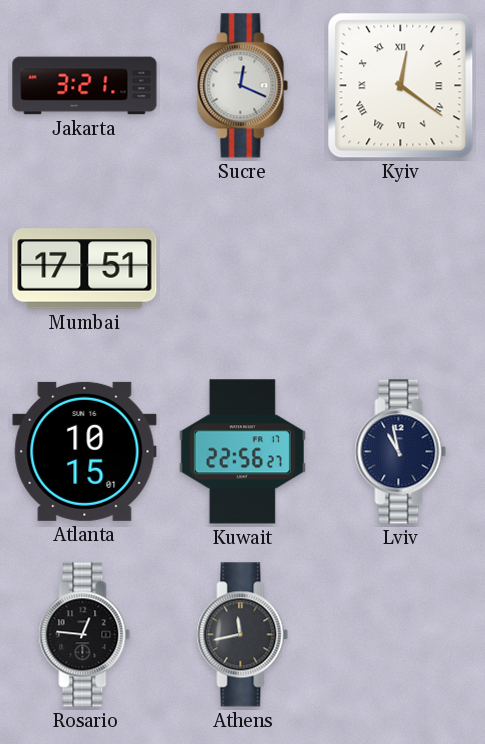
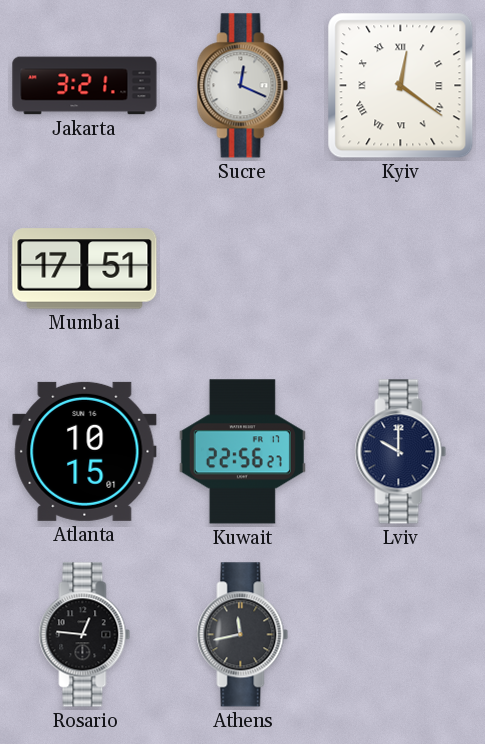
Lviv: 10:58 -> 10:00 (401, 452)
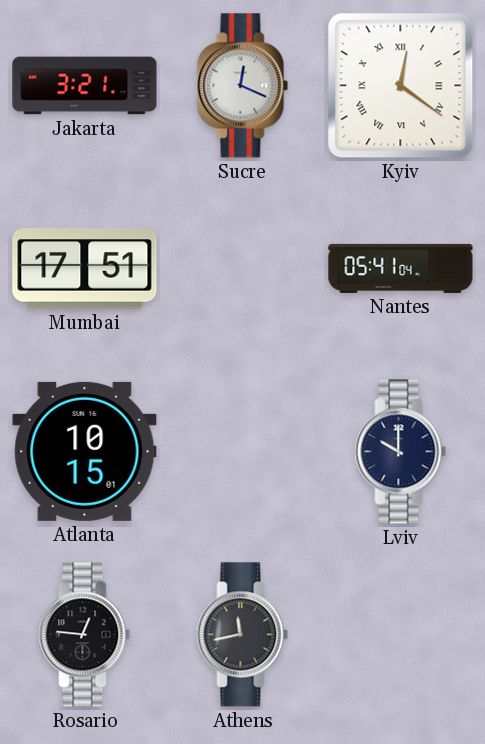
Nantes: none -> 05:41 (401, 268)
Kuwait: 22:56 -> none (242, 452)
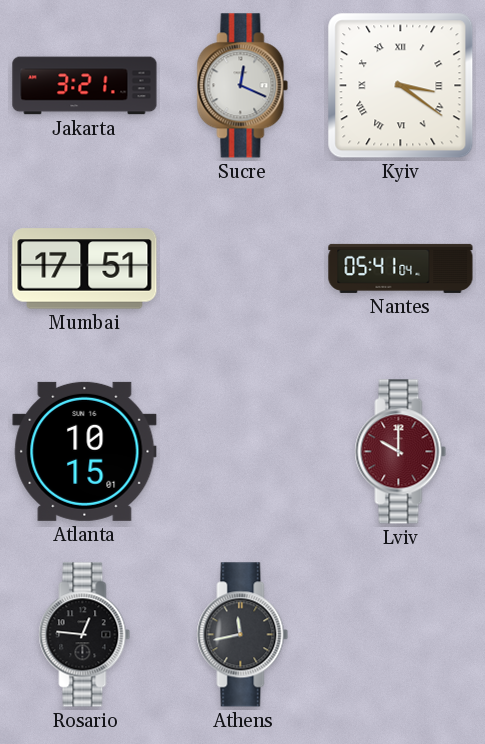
Kyiv: 12:21 -> 3:21 (401, 86)
Lviv dial: navy -> burgundy (401, 452)
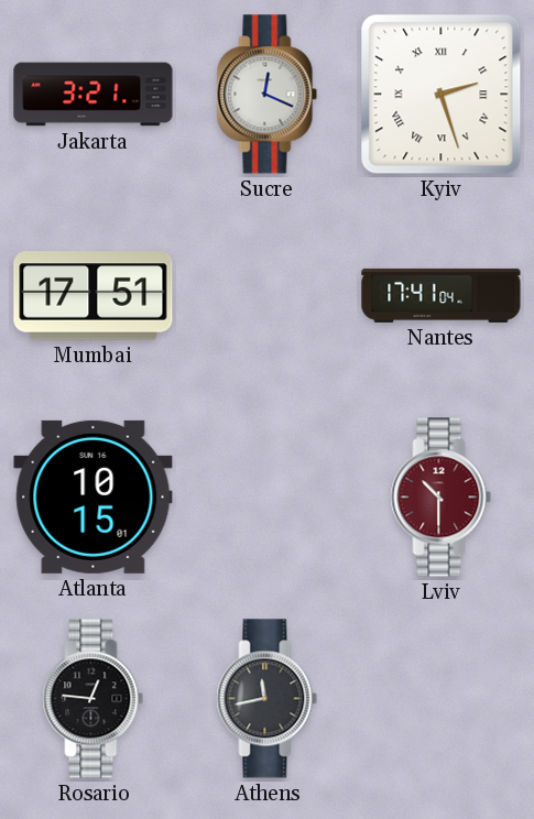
Kyiv: 3:21 -> 2:27 (442, 95)
Nantes: 05:41 -> 17:41 (442, 295)
Lviv: 10:00 -> 10:30 (442, 498)
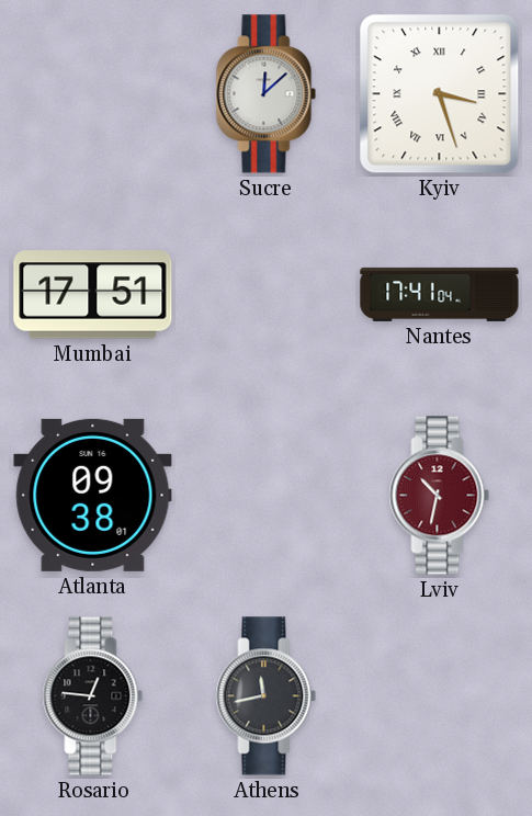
Jakarta: 3:21 -> none (94, 95)
Sucre: 12:19 -> 12:08 (267, 94)
Kyiv: 2:27 -> 3:27 (440, 94)
Atlanta: 10:15 -> 09:38 (93, 495)
Lviv: 10:30 -> 10:32 (440, 496)
